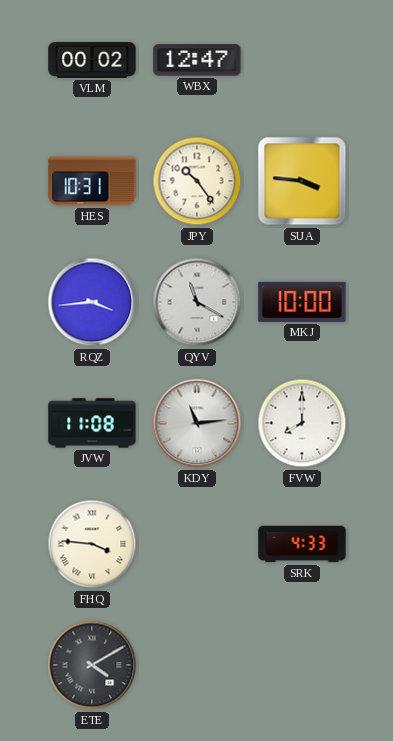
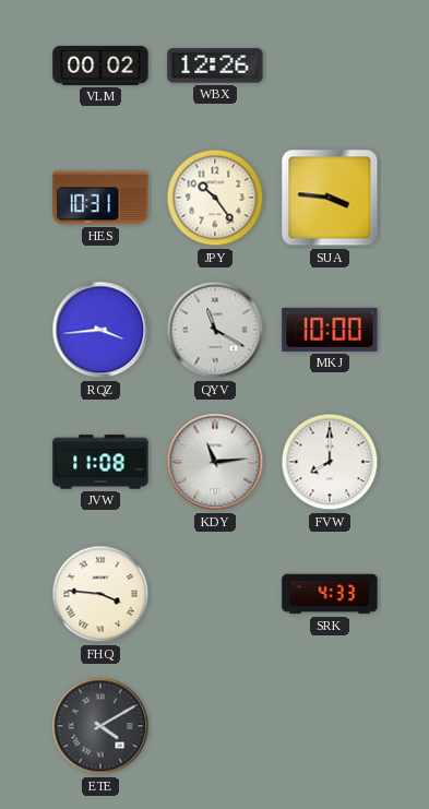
WBX: 12:47 -> 12:26 (215, 66)
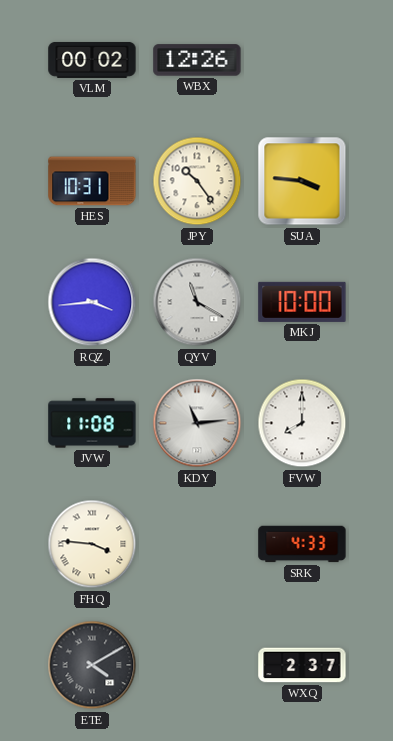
WXQ: none -> 2:37 (302, 665)
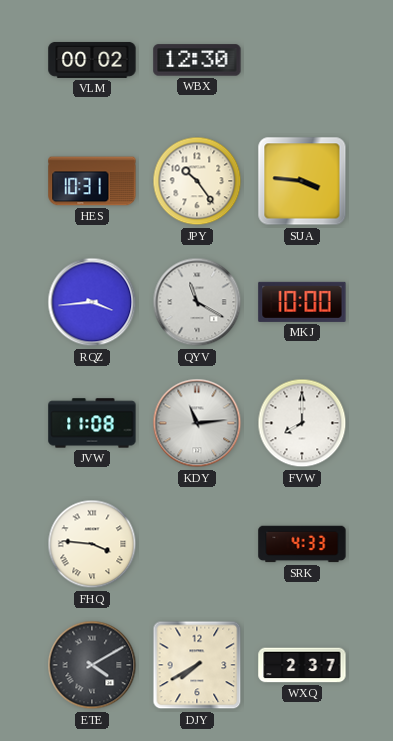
WBX: 12:26 -> 12:30 (197, 60)
DJY: none -> 7:40 (197, 665)
